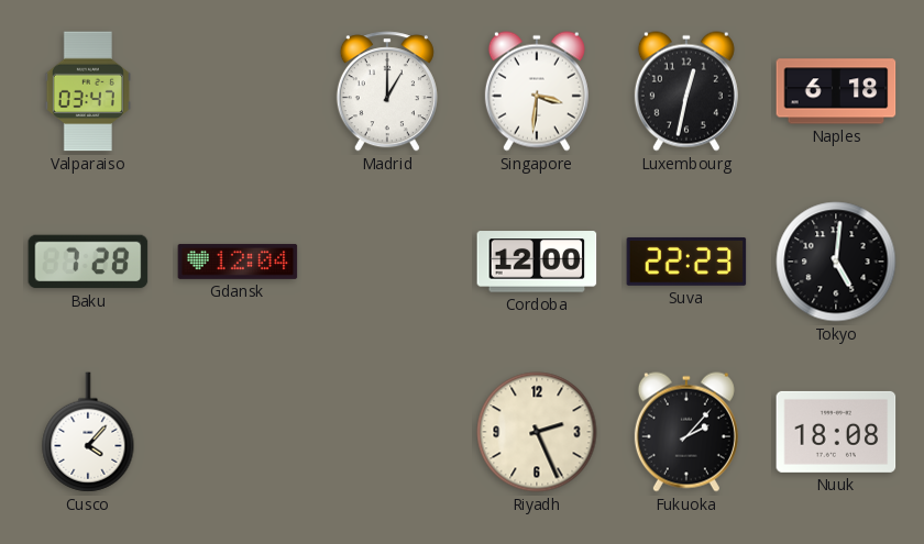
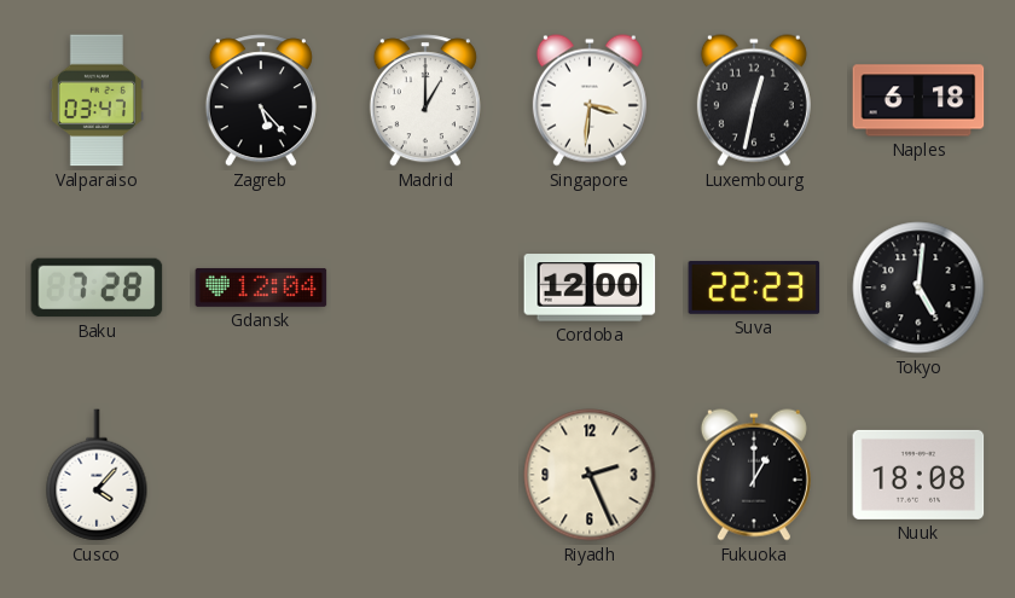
Zagreb: none -> 5:23 (261, 100)
Fukuoka: 2:07 -> 1:00 (754, 475)
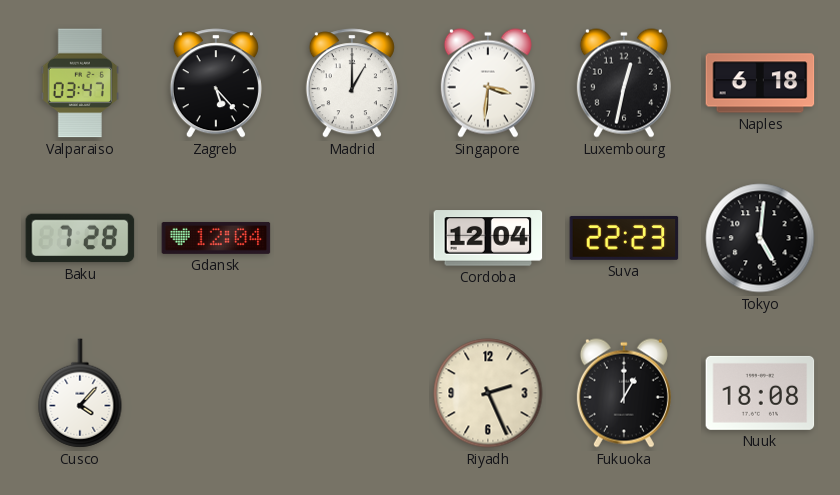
Cordoba: 12:00 -> 12:04 (488, 238)
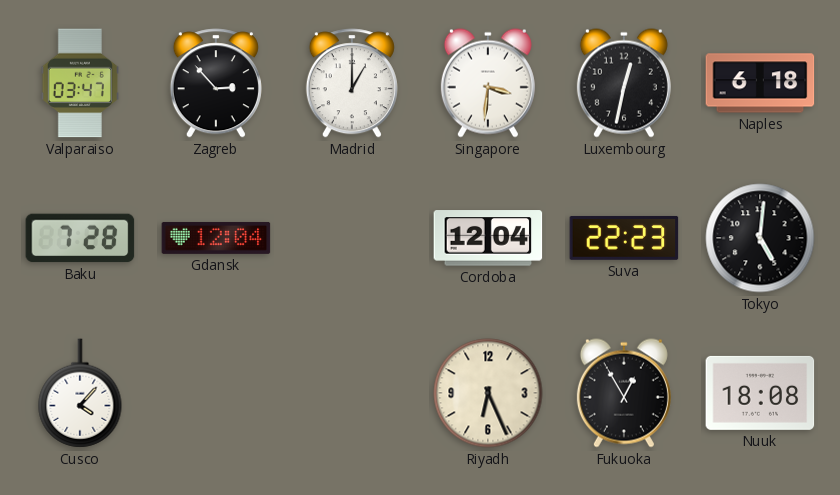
Zagreb: 5:23 -> 2:53 (216, 83)
Riyadh: 2:26 -> 6:26 (488, 393)
Fukuoka: 1:00 -> 12:55 (624, 393)
